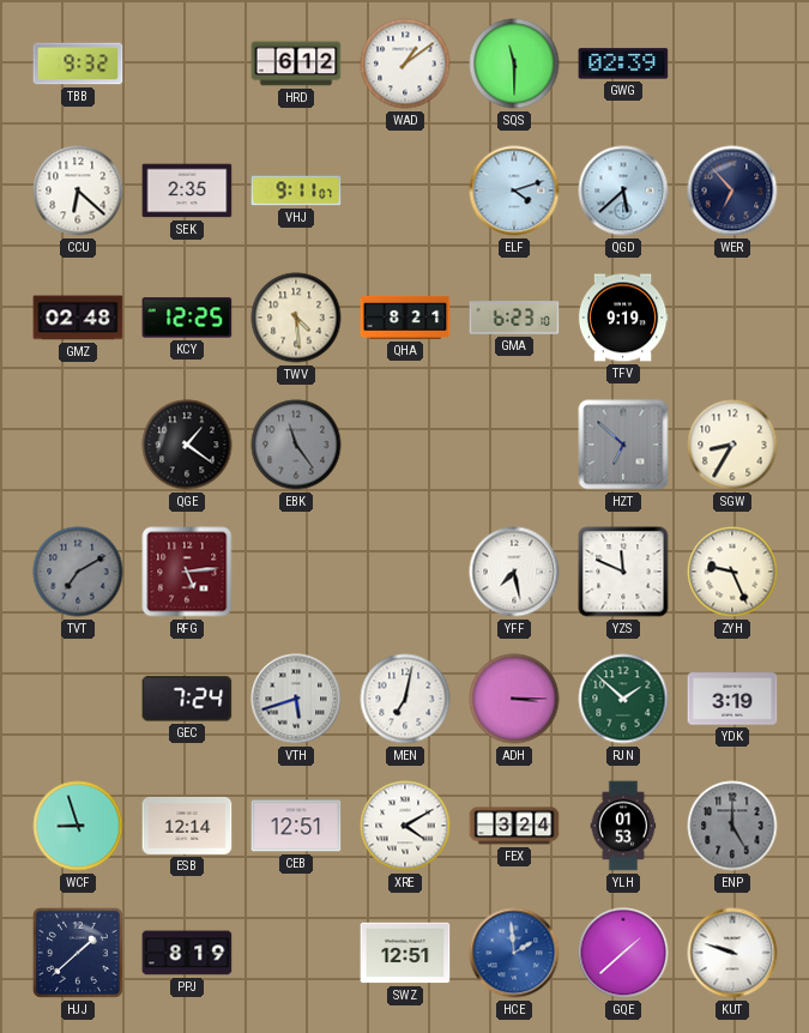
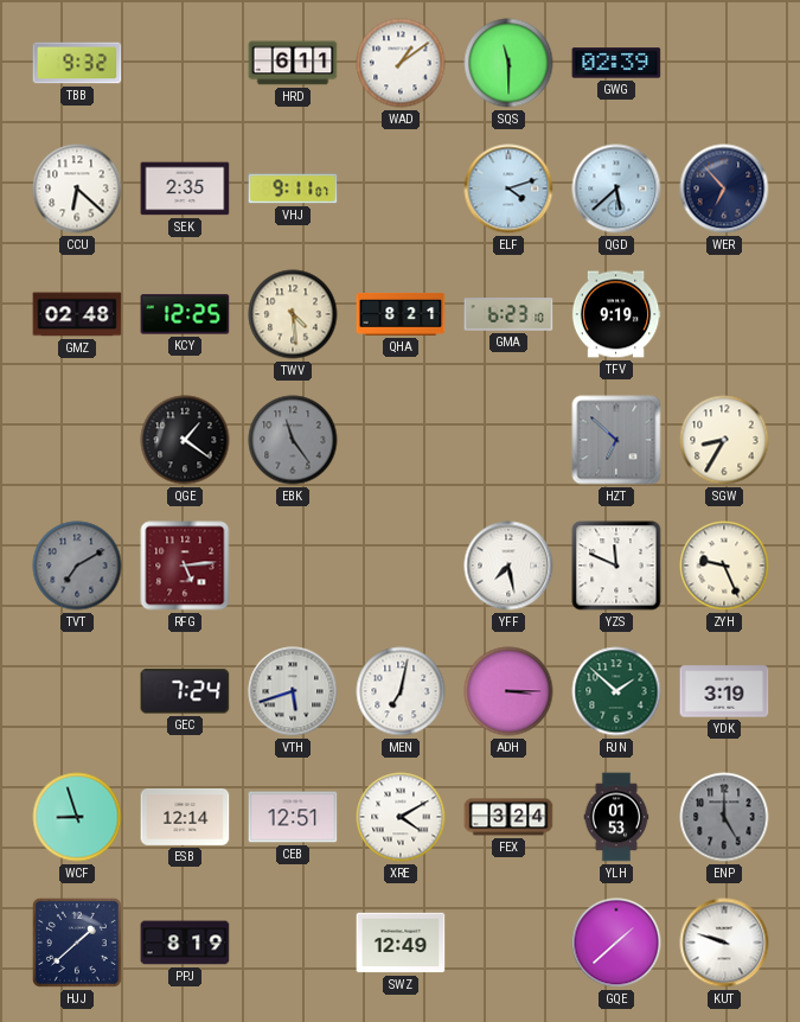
HRD: 6:12 -> 6:11 (293, 63)
SWZ: 12:51 -> 12:49 (401, 943)
HCE: 1:59 -> none (514, 953)
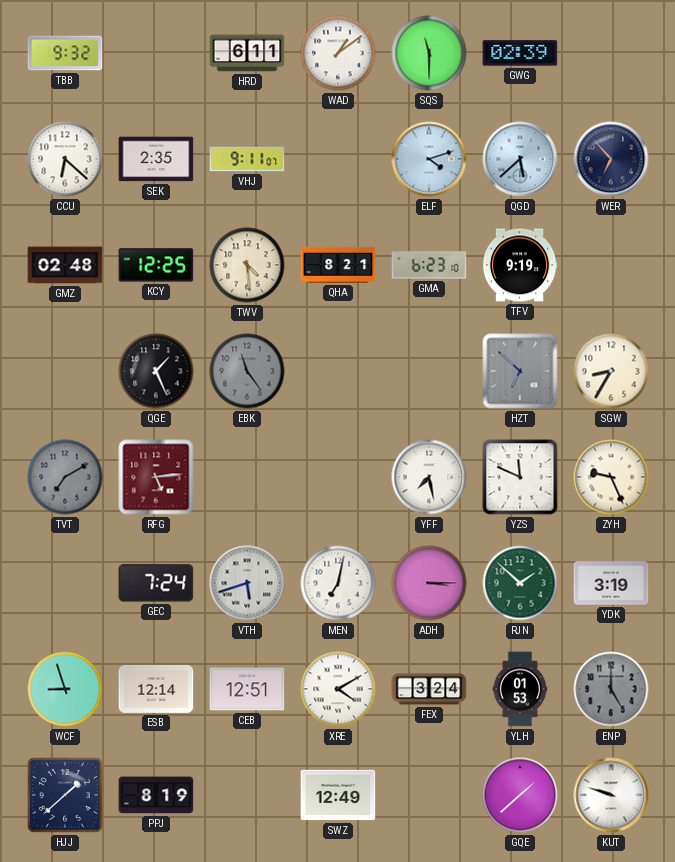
QGE: 1:21 -> 1:26 (156, 371)
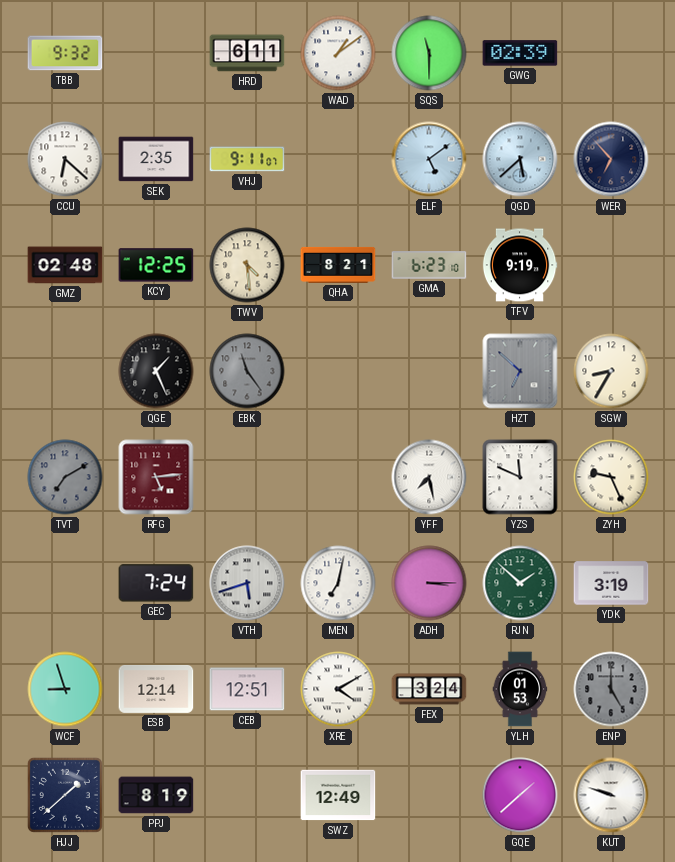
ELF: 4:12 -> 5:09 (429, 159)
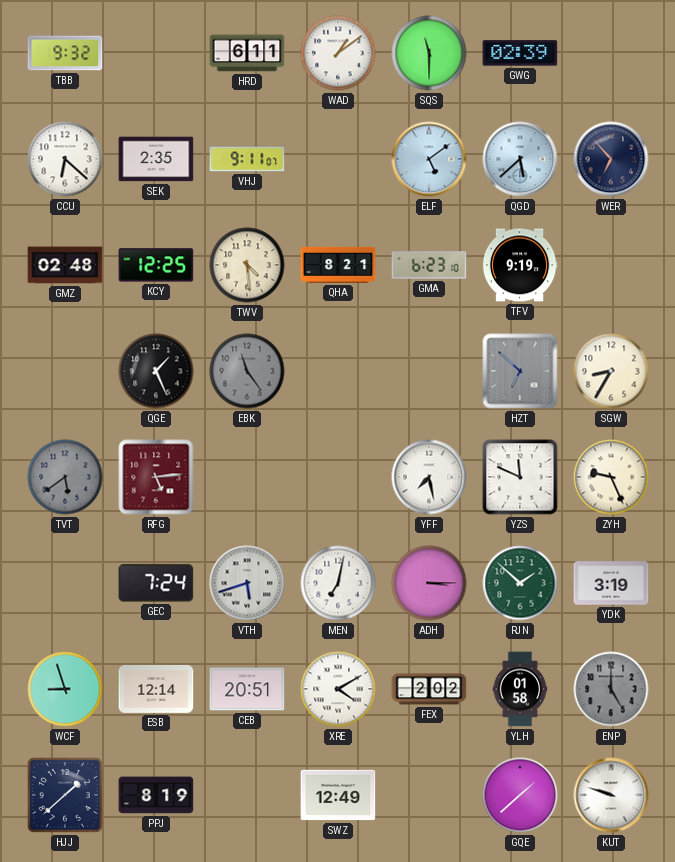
TVT: 7:10 -> 5:39 (65, 477)
CEB: 12:51 -> 20:51 (247, 689)
FEX: 3:24 -> 2:02 (429, 689)
YLH: 01:53 -> 01:58 (520, 689)
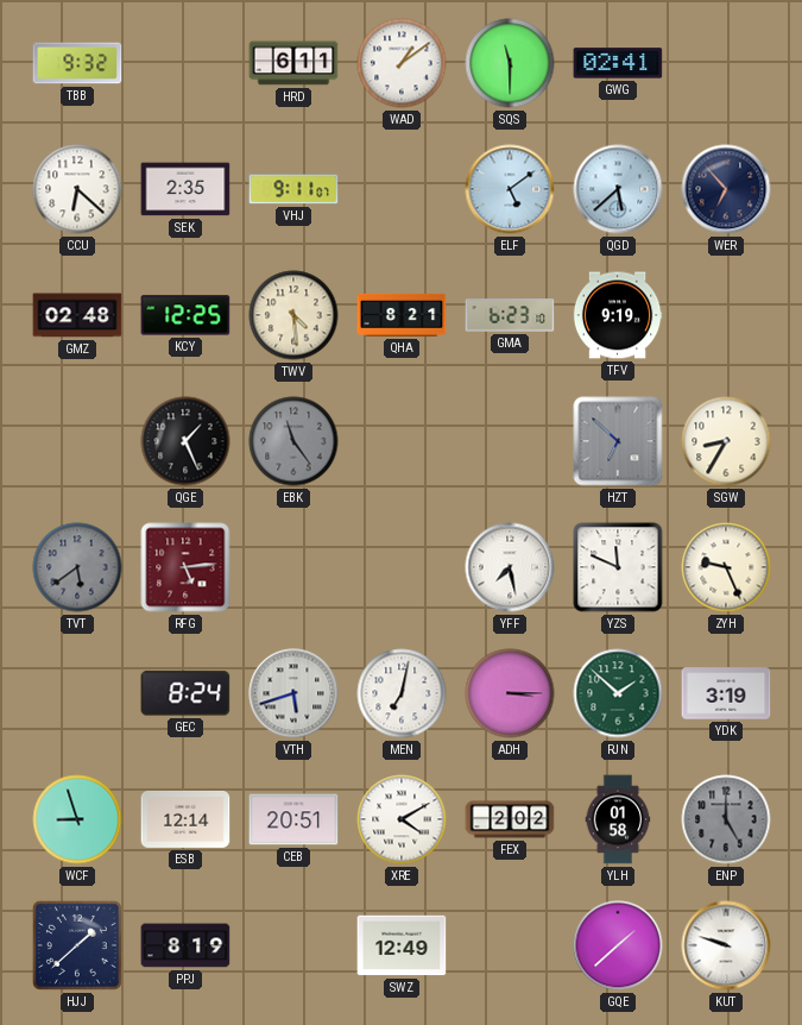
GWG: 02:39 -> 02:41 (618, 63)
GEC: 7:24 -> 8:24 (185, 693)
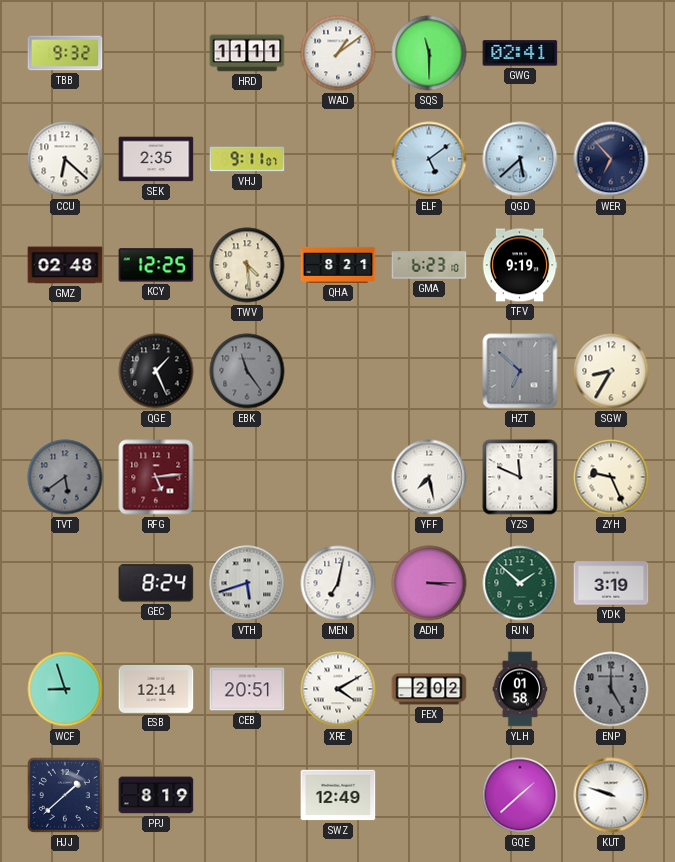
HRD: 6:11 -> 11:11 (247, 53)
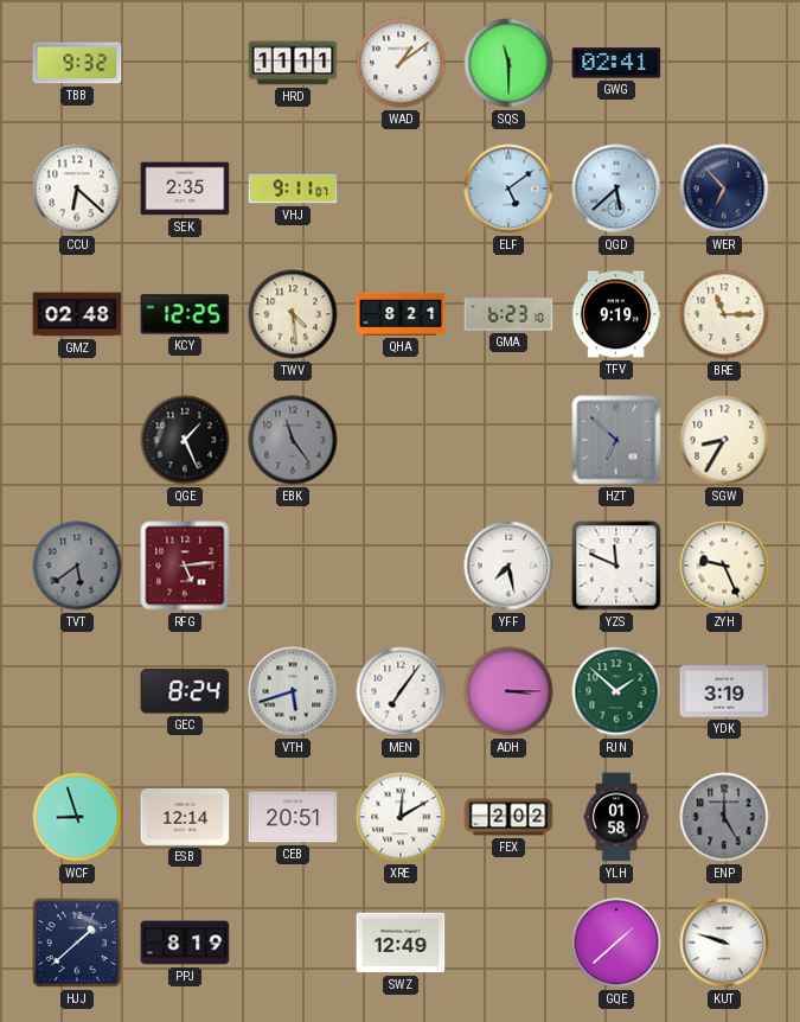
BRE: none -> 11:15 (724, 314)
MEN: 7:02 -> 7:06 (401, 691)
XRE: 4:10 -> 12:10 (401, 817)
